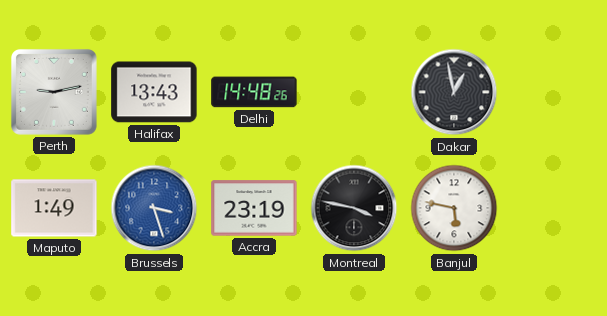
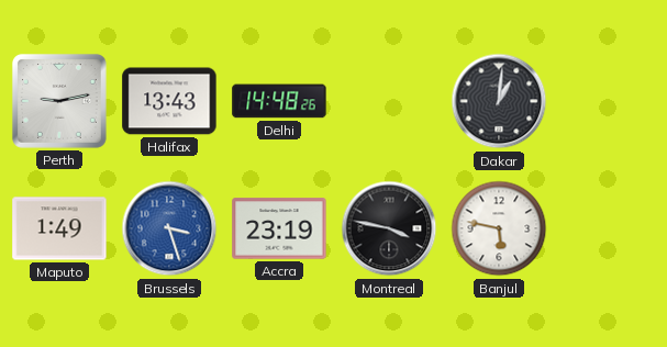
Dakar: 12:58 -> 1:01 (499, 101)
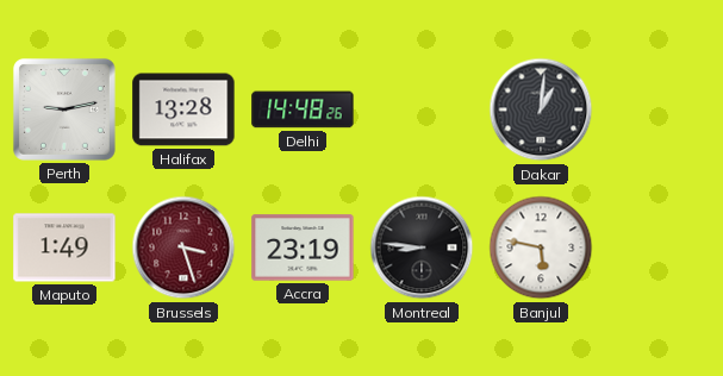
Halifax: 13:43 -> 13:28 (183, 109)
Brussels dial: blue -> burgundy (183, 247)
Montreal: 3:47 -> 8:46 (422, 247)
